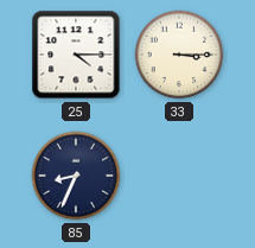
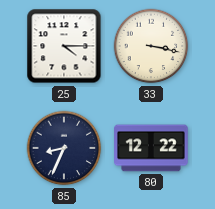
33: 3:15 -> 3:17 (151, 46)
80: none -> 12:22 (151, 148)
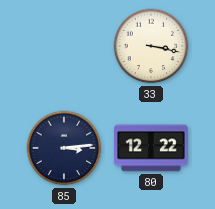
25: 4:15 -> none (64, 46)
85: 8:34 -> 3:14 (64, 148)
